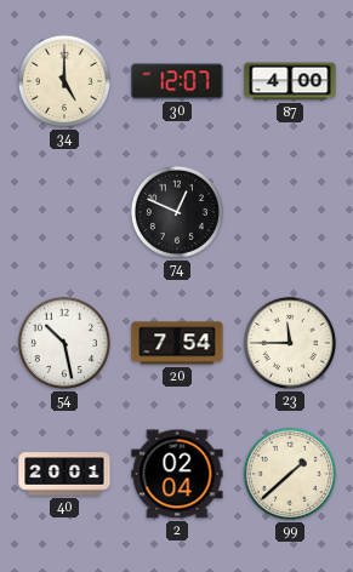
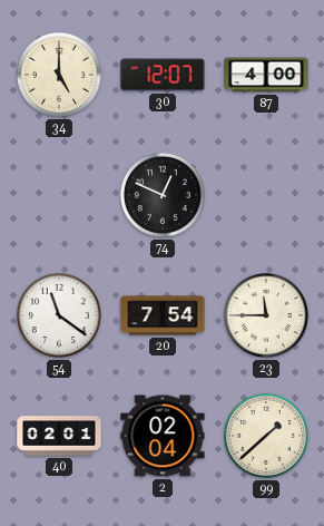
54: 10:28 -> 11:21 (59, 315)
40: 20:01 -> 02:01 (59, 436)
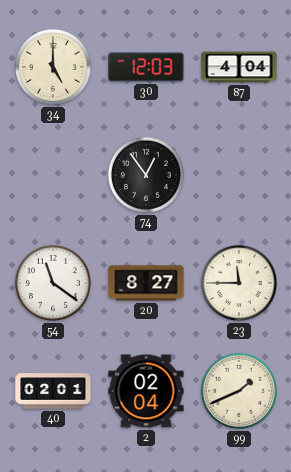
30: 12:07 -> 12:03 (146, 67)
87: 4:00 -> 4:04 (239, 67)
74: 12:49 -> 12:54 (146, 175)
20: 7:54 -> 8:27 (146, 283)
99: 1:38 -> 1:41 (239, 391)
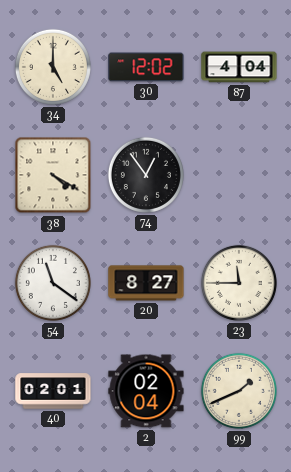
30: 12:03 -> 12:02 (146, 67)
38: none -> 4:20 (53, 175)
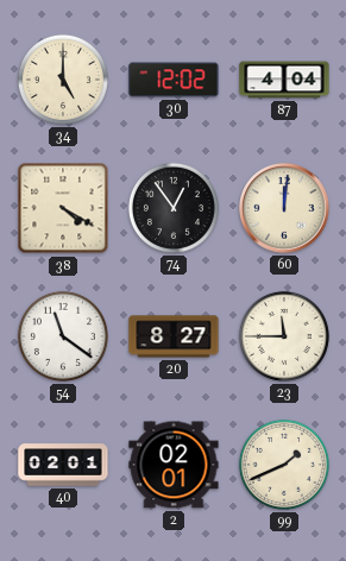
60: none -> 12:01 (284, 208)
2: 02:04 -> 02:01 (174, 465)
